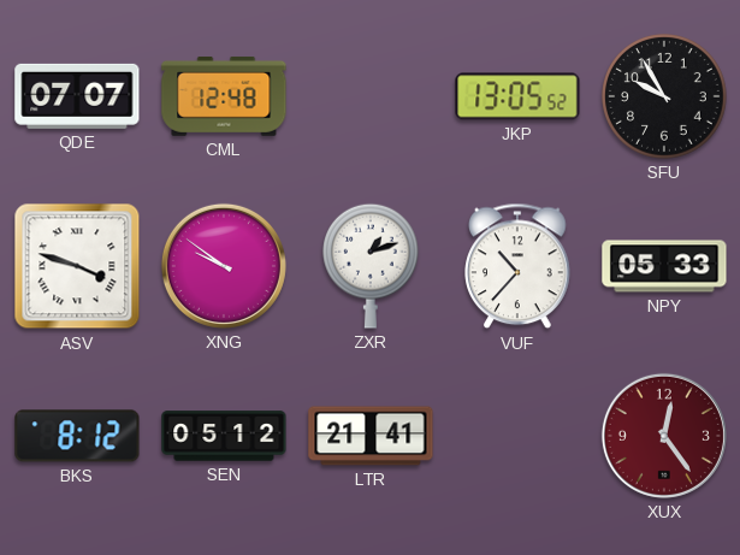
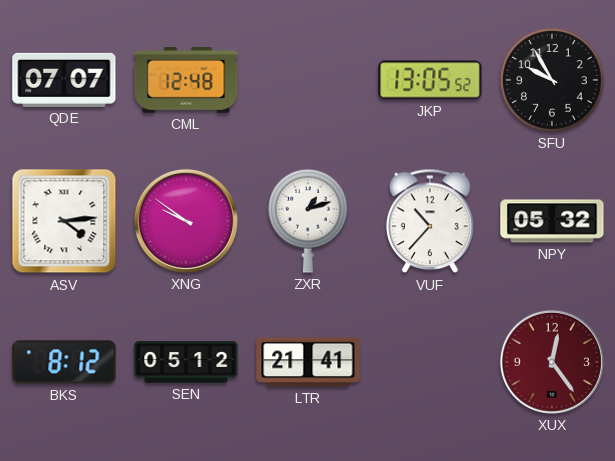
ASV: 3:48 -> 4:14 (64, 221)
NPY: 05:33 -> 05:32 (552, 221)
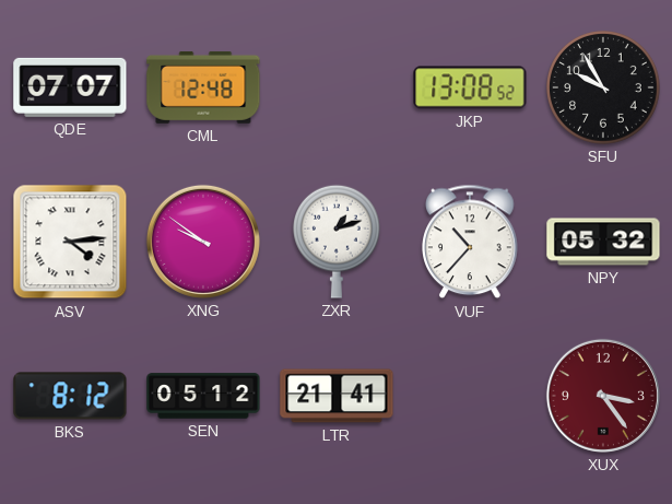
JKP: 13:05 -> 13:08 (470, 87)
XUX: 12:24 -> 3:24 (603, 396)
